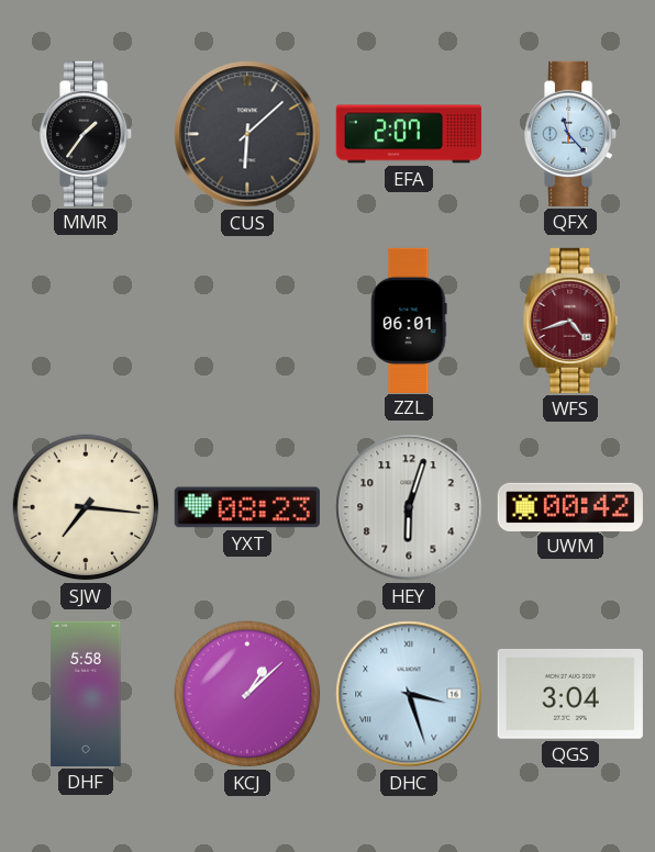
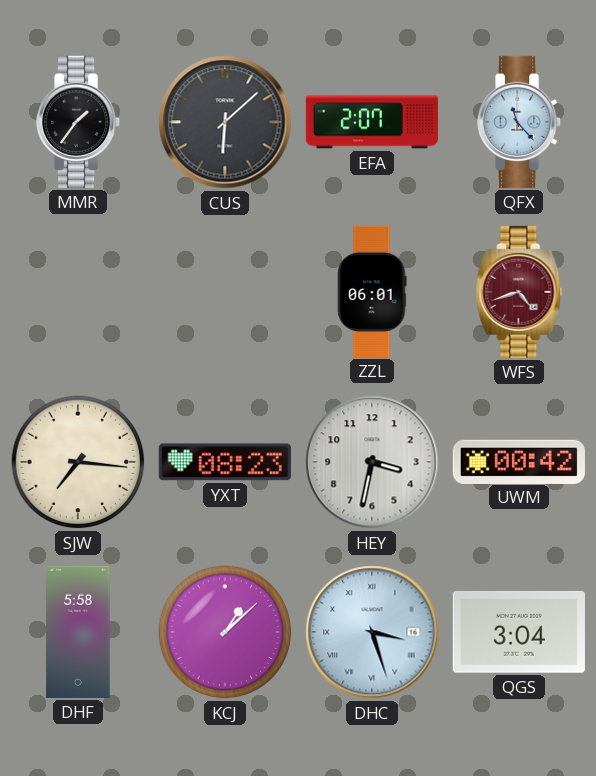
HEY: 6:03 -> 3:32 (372, 462)
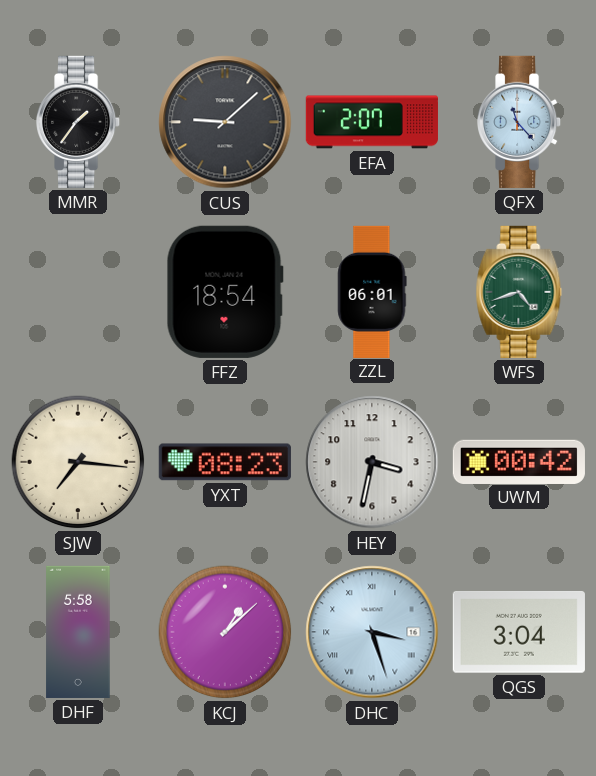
CUS: 6:08 -> 9:08 (225, 122)
FFZ: none -> 18:54 (225, 292)
WFS dial: burgundy -> green (519, 292)
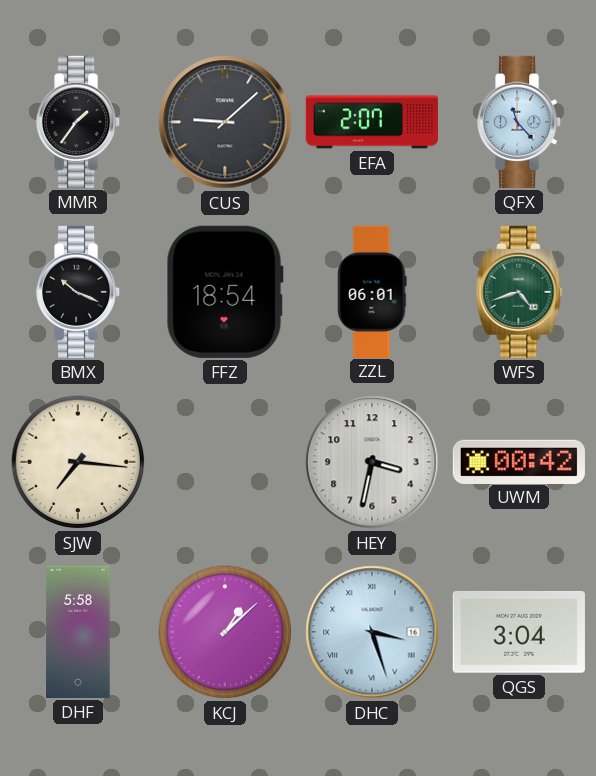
BMX: none -> 10:19 (79, 292)
YXT: 08:23 -> none (225, 462)
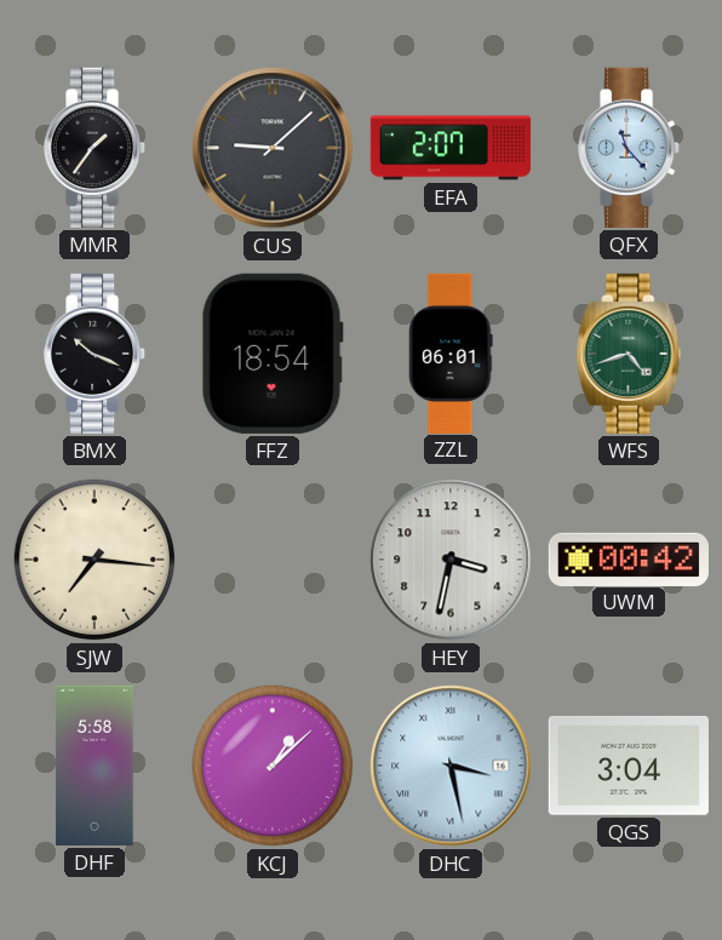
DHC: 3:27 -> 3:28 (451, 766)
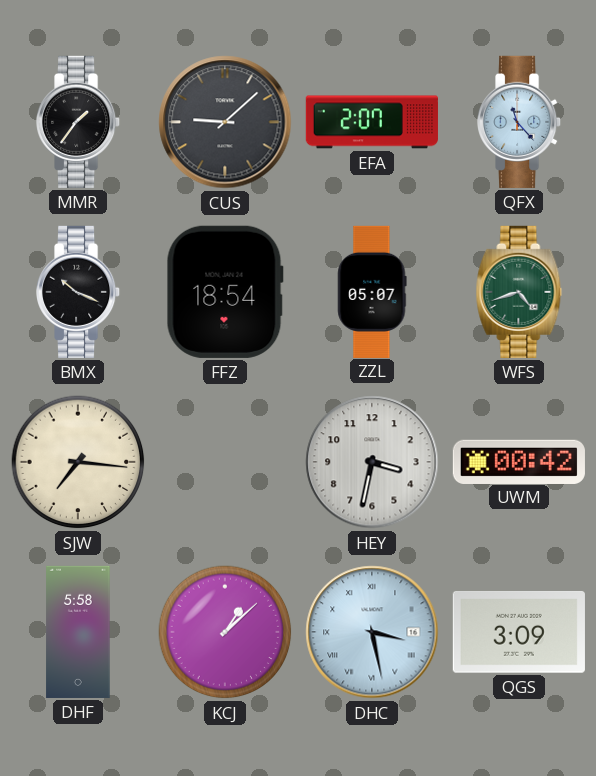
ZZL: 06:01 -> 05:07 (372, 291)
QGS: 3:04 -> 3:09 (519, 632)
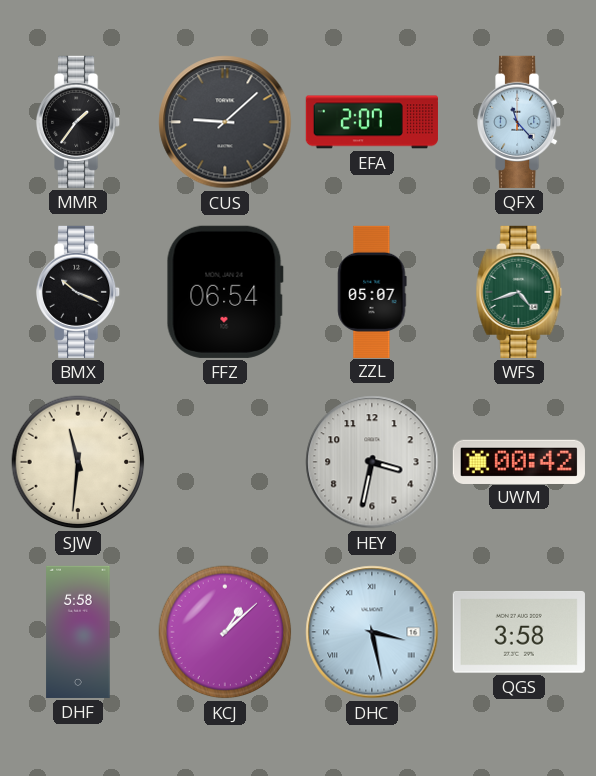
FFZ: 18:54 -> 06:54 (225, 292)
SJW: 7:16 -> 11:31 (78, 462)
QGS: 3:09 -> 3:58 (519, 632)
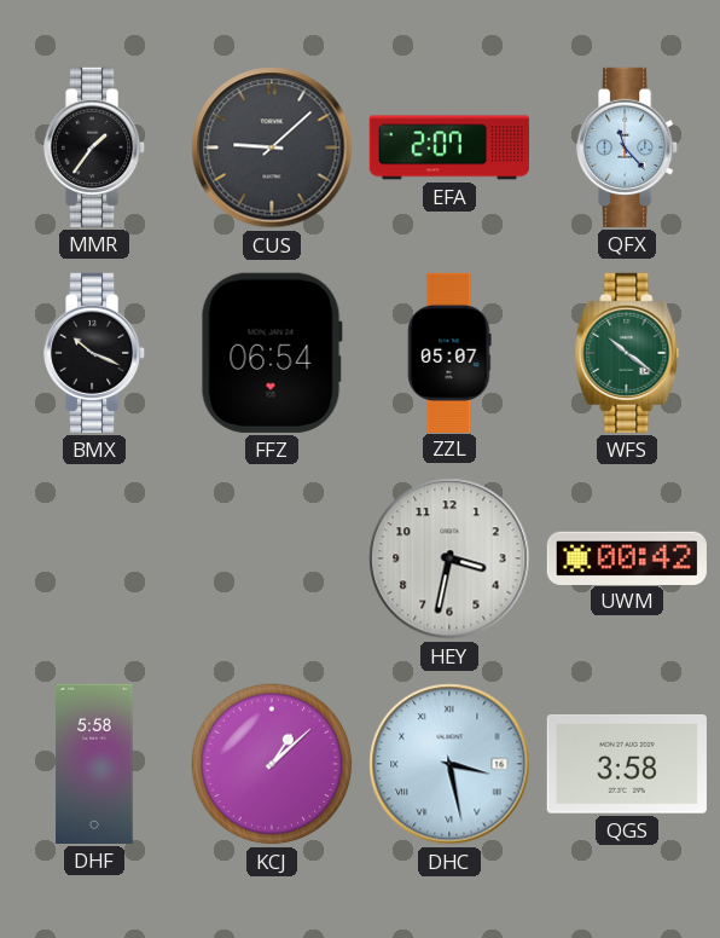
WFS: 4:42 -> 10:21 (627, 353)
SJW: 11:31 -> none (78, 462)
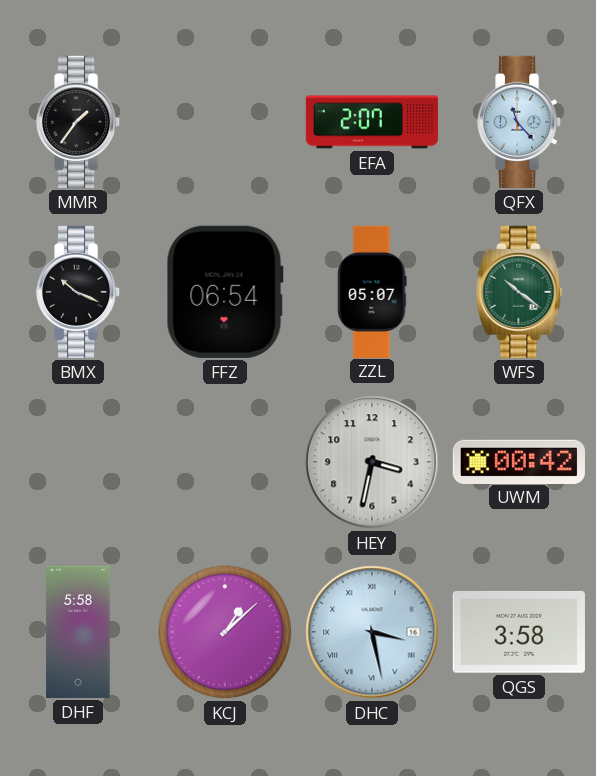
CUS: 9:08 -> none (272, 147)
